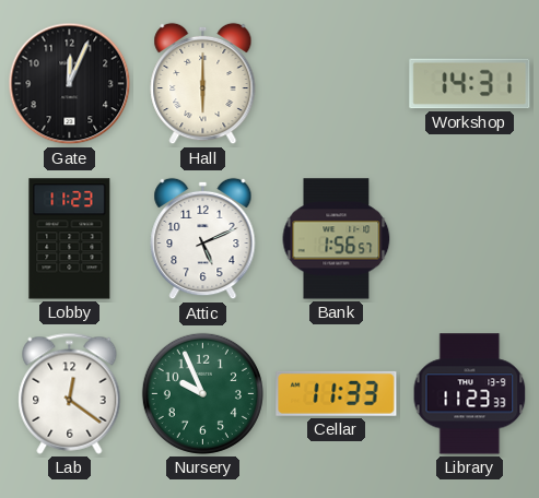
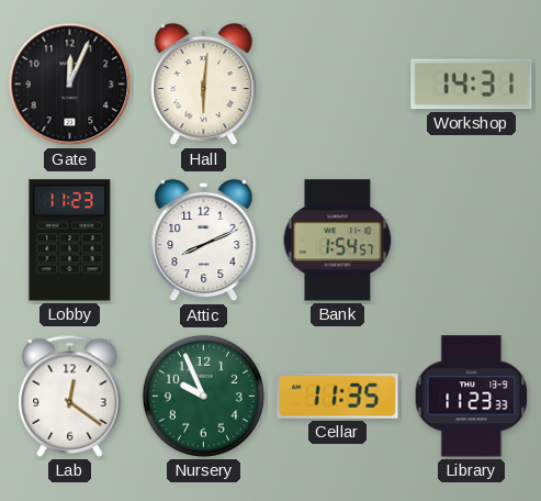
Hall: 6:00 -> 6:01 (204, 85)
Attic: 5:11 -> 8:11 (204, 241)
Bank: 1:56 -> 1:54 (338, 241)
Cellar: 11:33 -> 11:35 (338, 396)
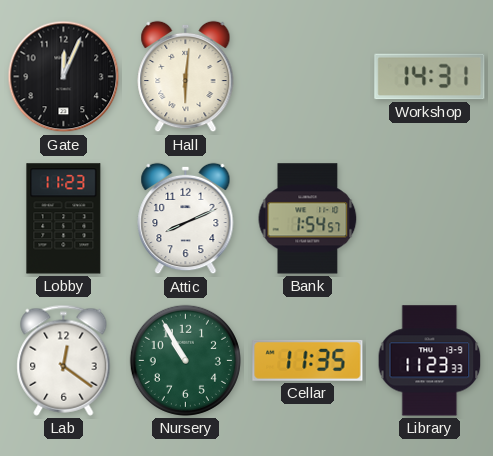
Nursery: 9:56 -> 10:55 (185, 360)
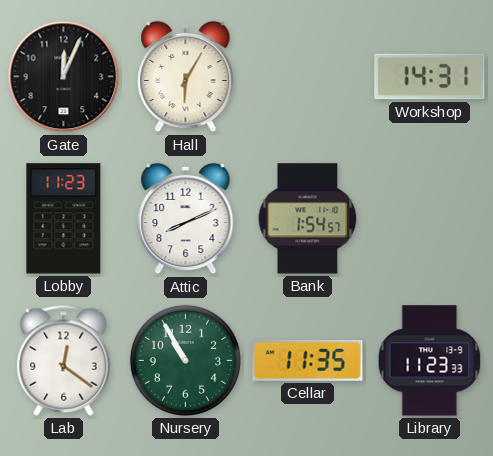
Hall: 6:01 -> 6:05 (186, 77)
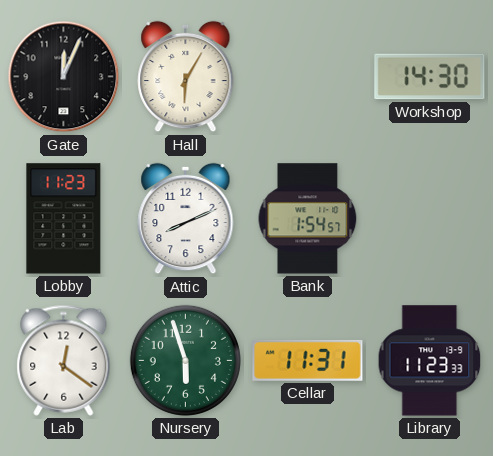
Workshop: 14:31 -> 14:30 (430, 77)
Nursery: 10:55 -> 5:57 (185, 360)
Cellar: 11:35 -> 11:31 (308, 360)
